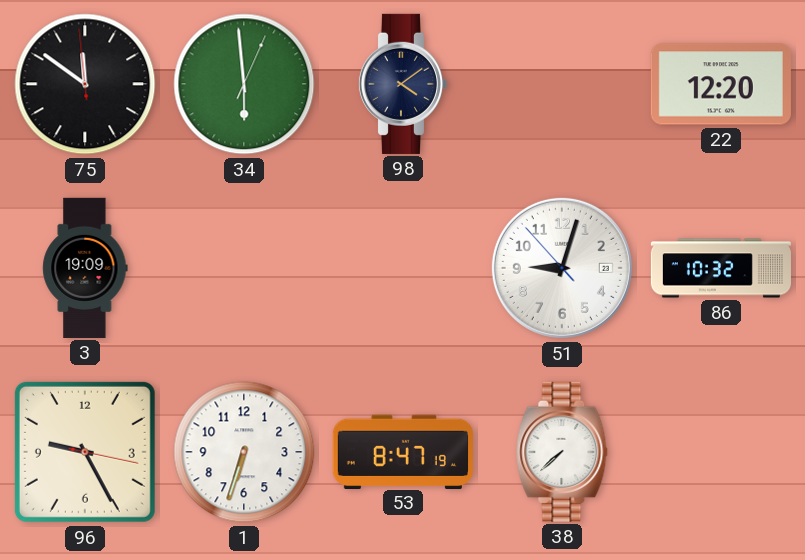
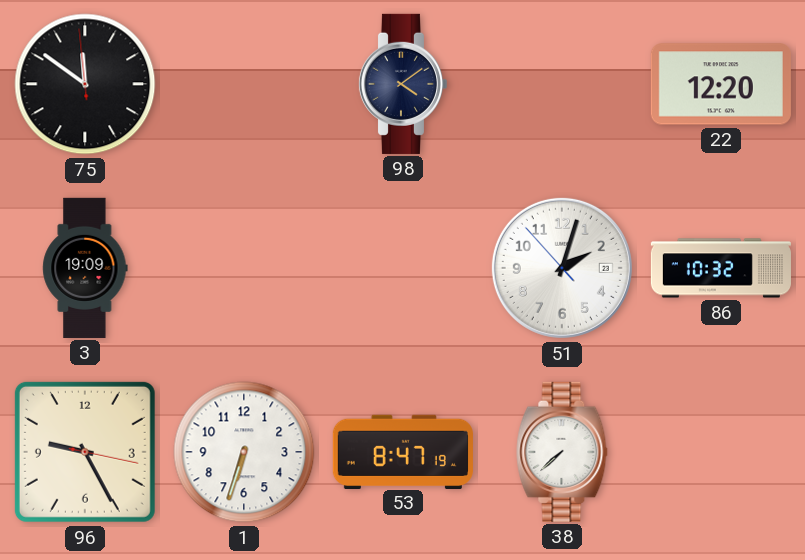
34: 5:59 -> none (244, 84)
51: 9:02 -> 2:02 (562, 268)
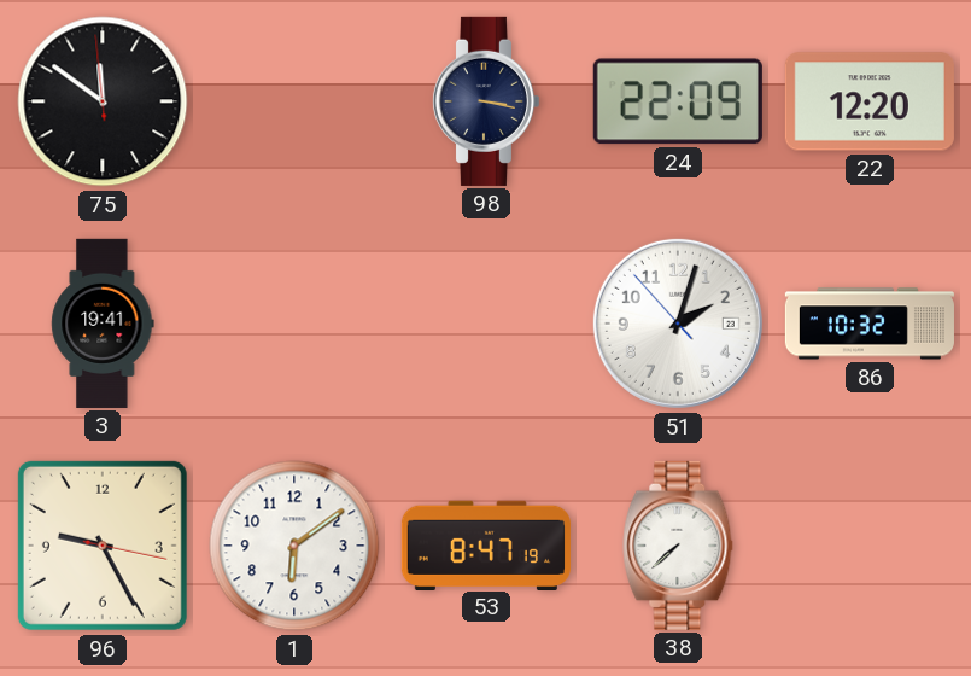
98: 4:09 -> 3:17 (485, 101)
24: none -> 22:09 (678, 101)
3: 19:09 -> 19:41 (103, 324)
1: 6:33 -> 6:09 (294, 546)
